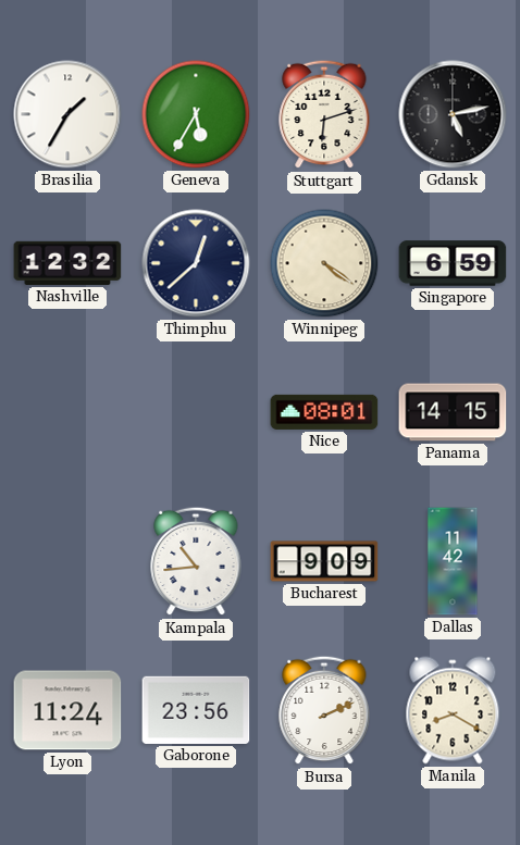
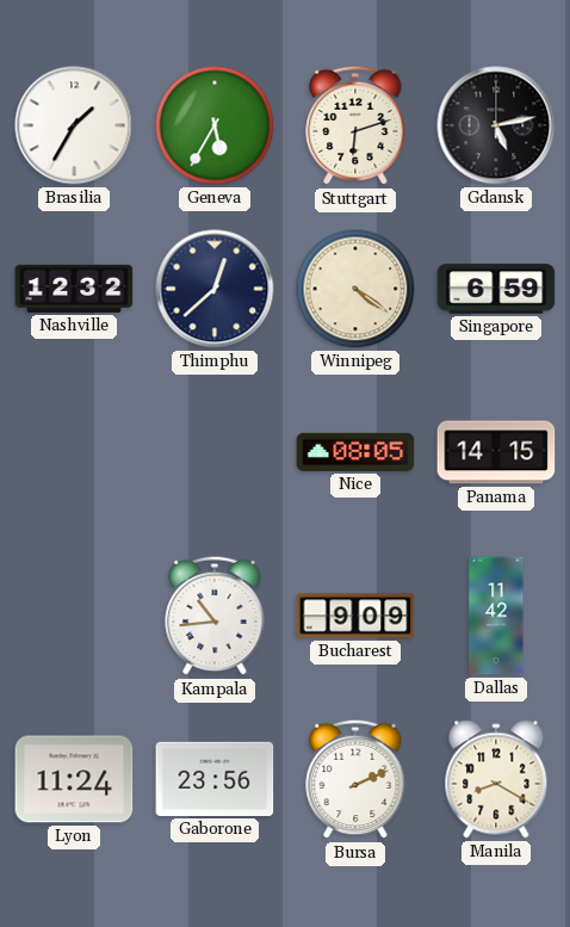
Nice: 08:01 -> 08:05 (355, 452)
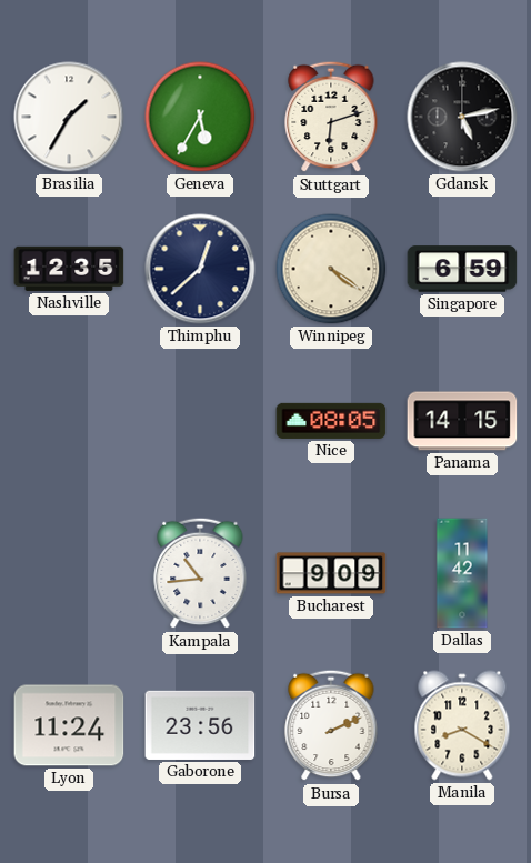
Nashville: 12:32 -> 12:35 (69, 269)
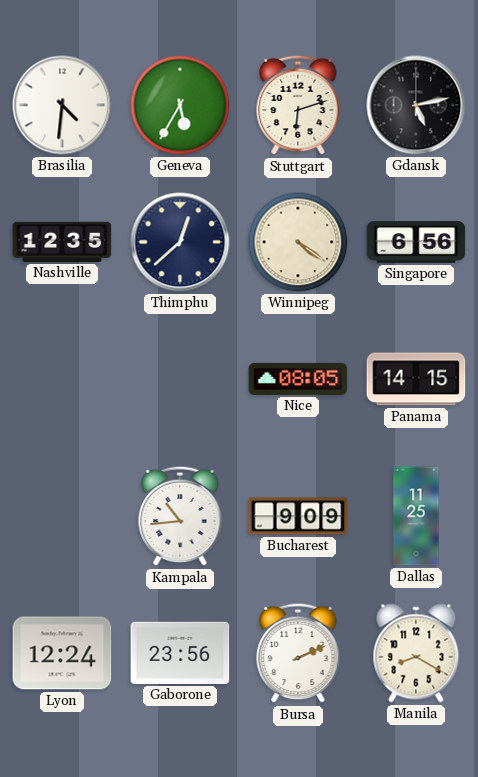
Brasilia: 1:35 -> 4:31 (62, 105)
Singapore: 6:59 -> 6:56 (416, 242)
Dallas: 11:42 -> 11:25 (416, 516)
Lyon: 11:24 -> 12:24 (62, 653)
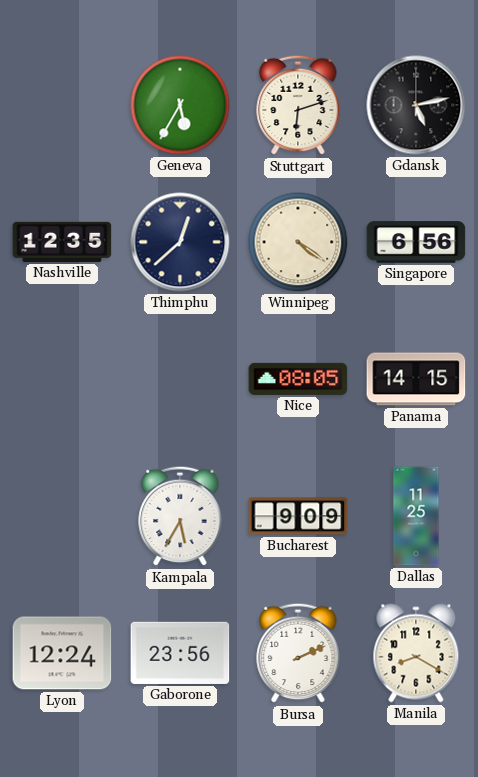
Brasilia: 4:31 -> none (62, 105)
Kampala: 10:44 -> 5:35 (180, 516)
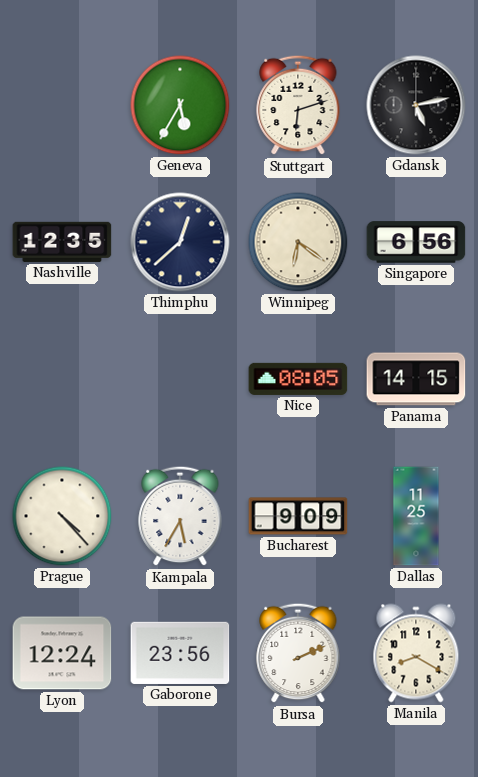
Winnipeg: 4:21 -> 6:21 (298, 242)
Prague: none -> 4:23 (62, 516)
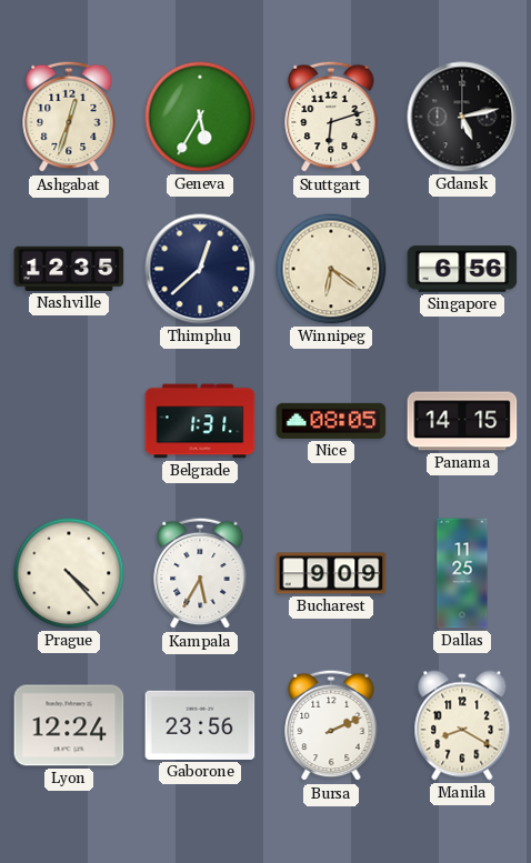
Ashgabat: none -> 12:33 (69, 117)
Belgrade: none -> 1:31 (200, 421)
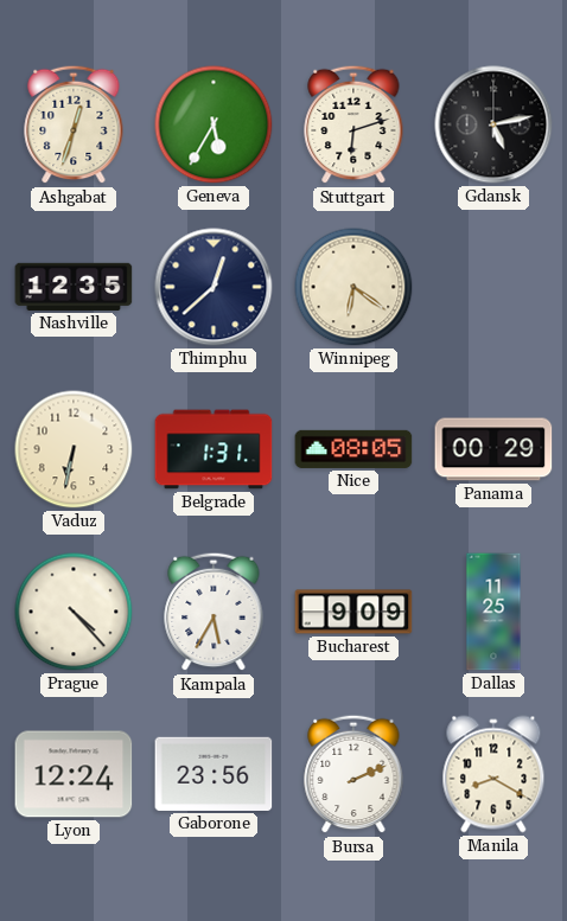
Singapore: 6:56 -> none (462, 269)
Vaduz: none -> 6:32 (74, 449)
Panama: 14:15 -> 00:29 (493, 449)
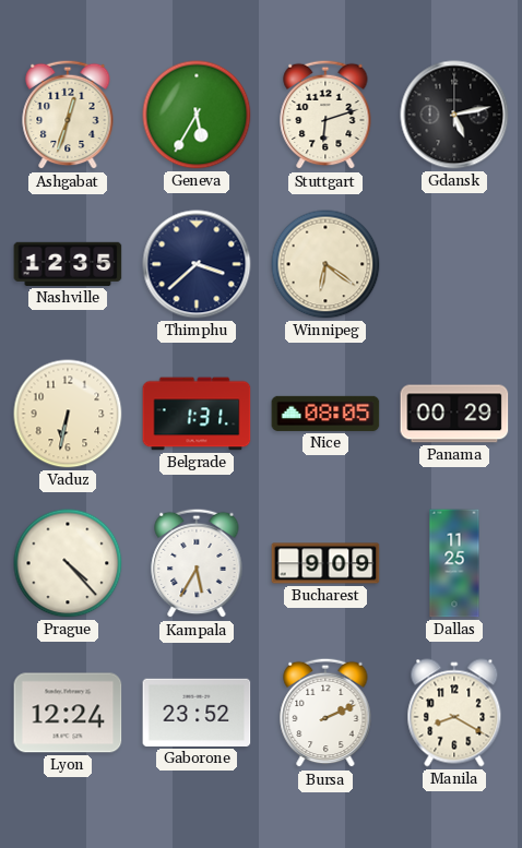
Thimphu: 12:38 -> 3:38 (197, 264)
Gaborone: 23:56 -> 23:52 (197, 713)
